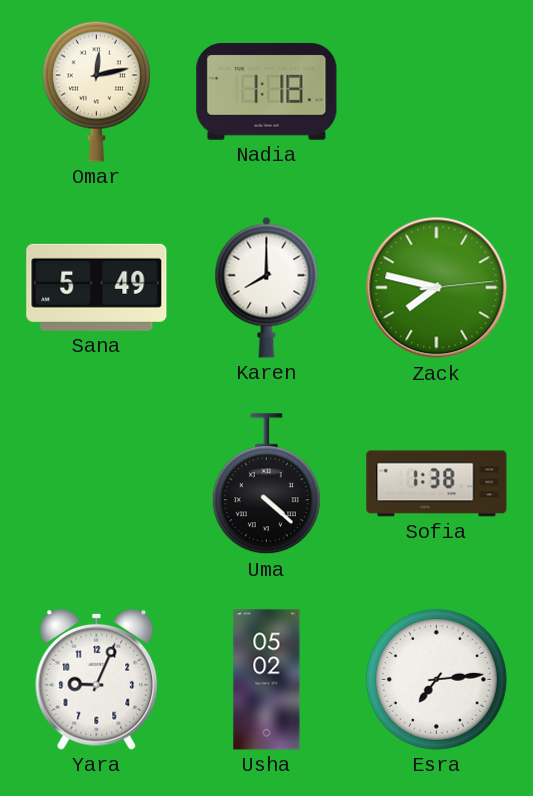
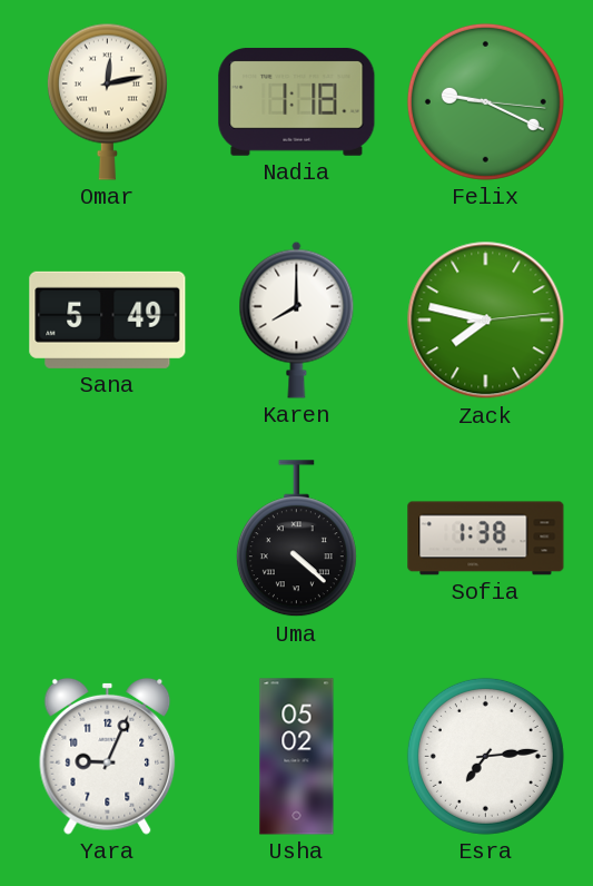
Felix: none -> 9:19 (485, 101)
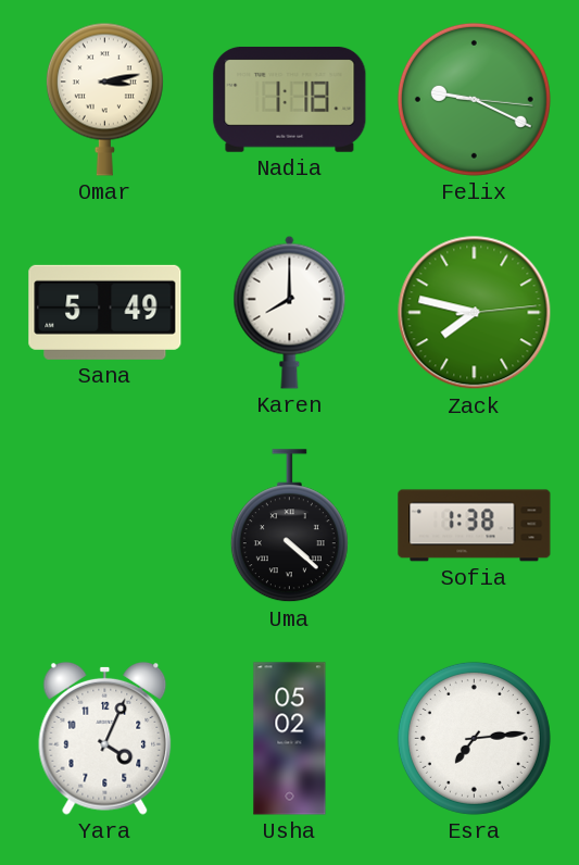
Omar: 12:13 -> 3:13 (104, 99)
Yara: 9:04 -> 4:04 (105, 738)
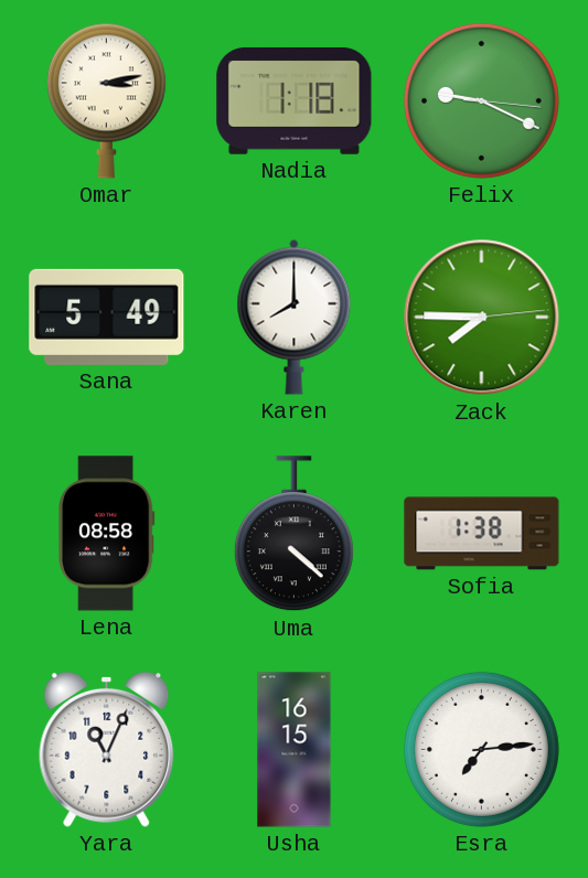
Zack: 7:47 -> 7:45 (482, 318)
Lena: none -> 08:58 (107, 534)
Yara: 4:04 -> 11:04 (107, 749)
Usha: 05:02 -> 16:15 (295, 750)
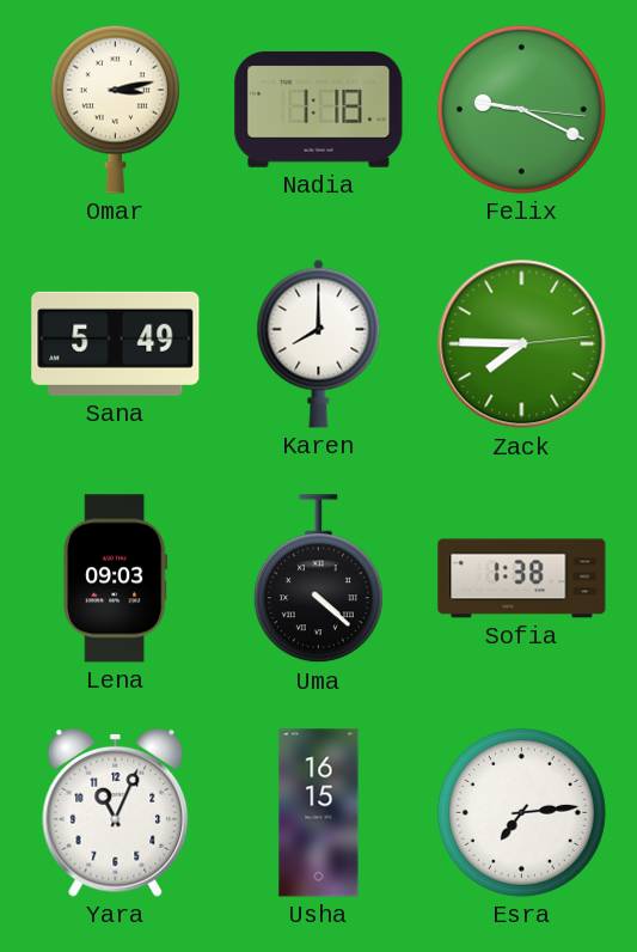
Lena: 08:58 -> 09:03 (116, 579)
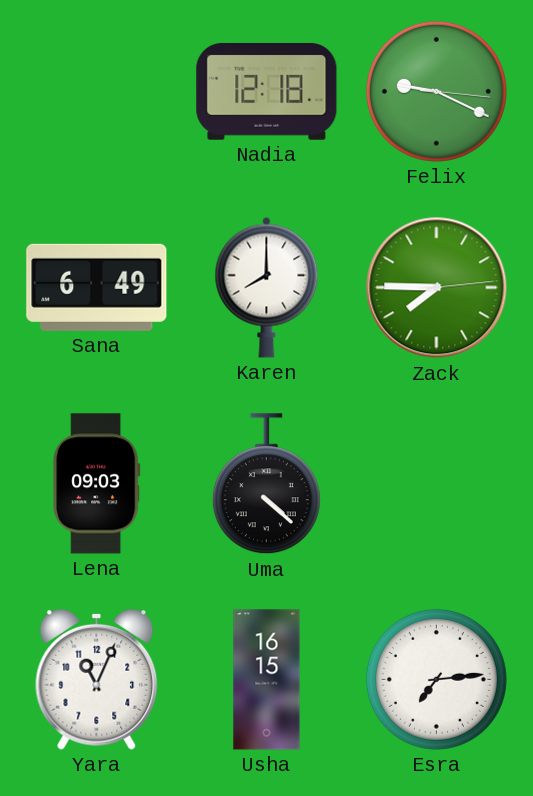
Omar: 3:13 -> none (115, 109)
Nadia: 1:18 -> 12:18 (267, 91)
Sana: 5:49 -> 6:49 (97, 287)
Sofia: 1:38 -> none (522, 579)
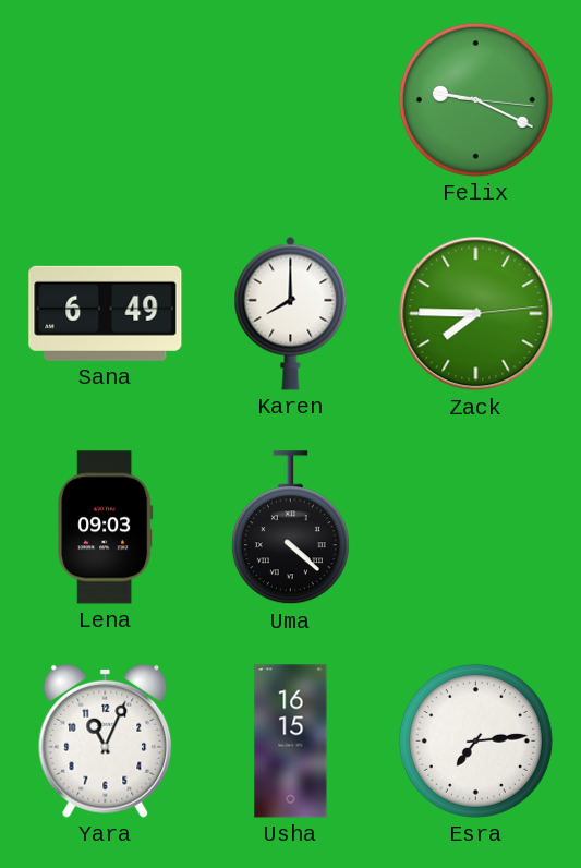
Nadia: 12:18 -> none (267, 91)
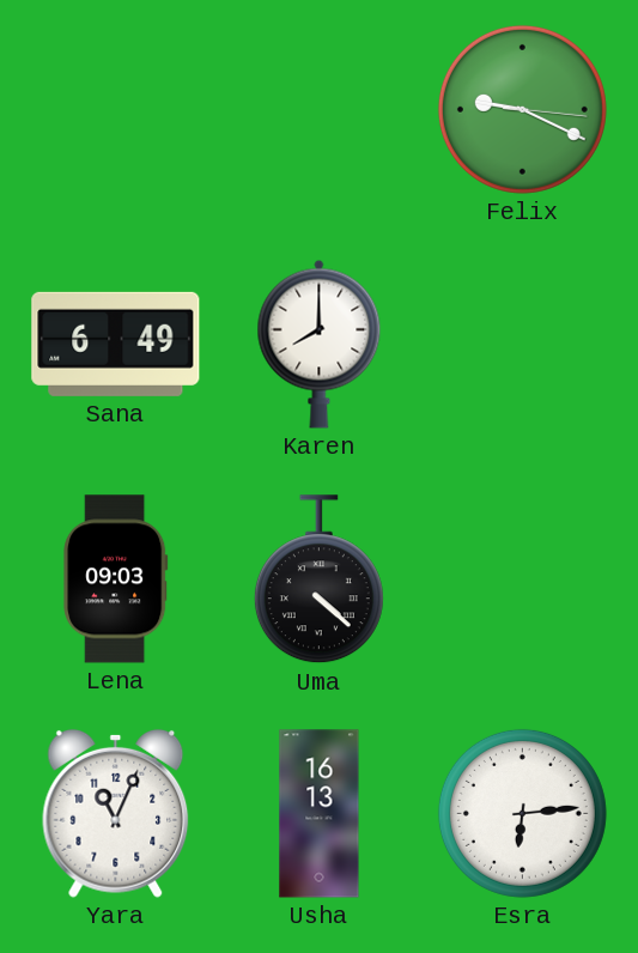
Zack: 7:45 -> none (476, 314)
Usha: 16:15 -> 16:13 (320, 814)
Esra: 7:14 -> 6:14 (522, 813)
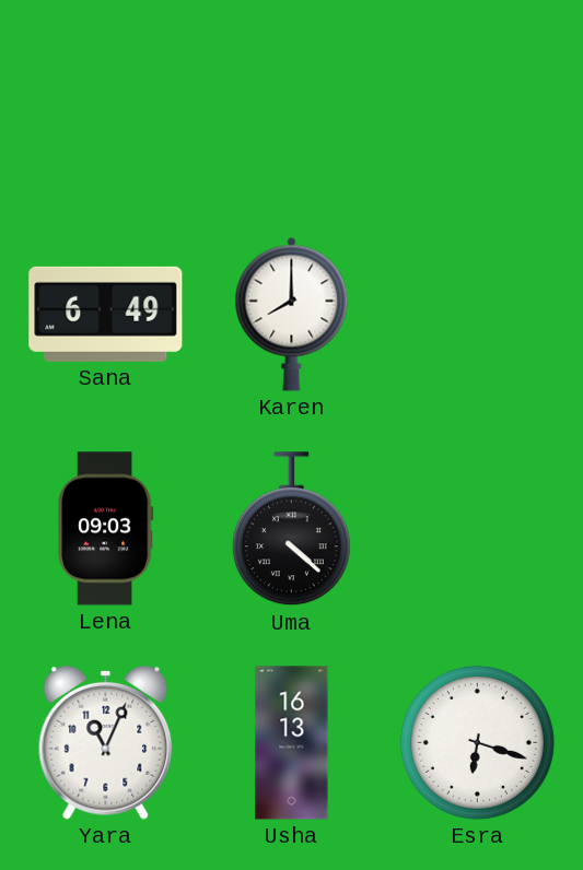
Felix: 9:19 -> none (522, 109)
Esra: 6:14 -> 6:18 (477, 742)
